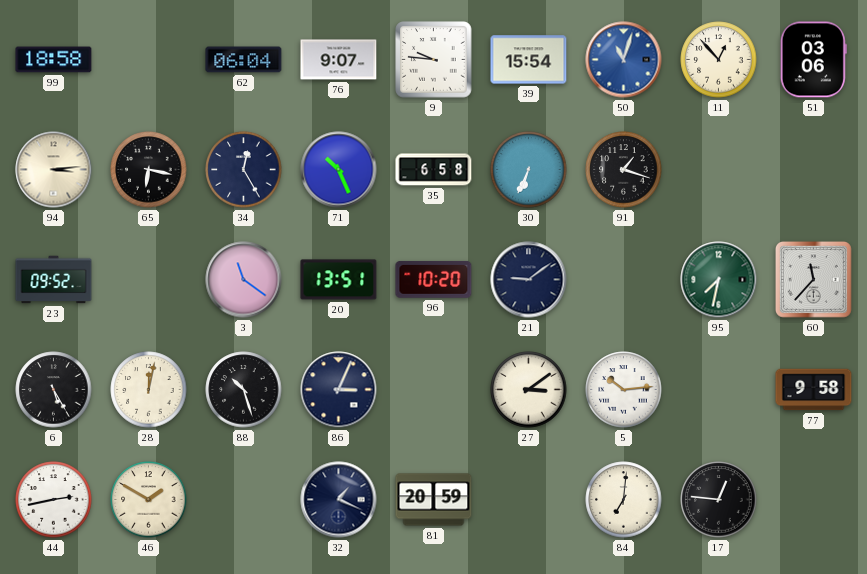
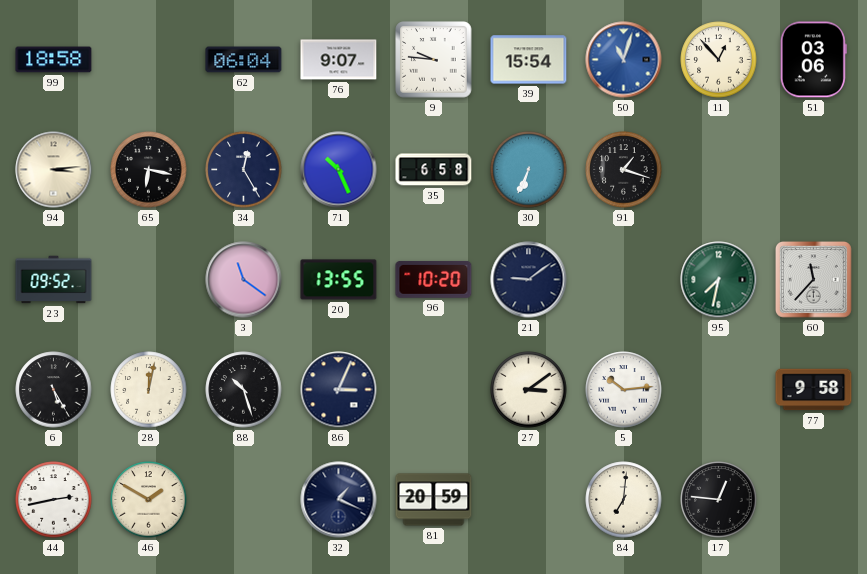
20: 13:51 -> 13:55 (339, 280)
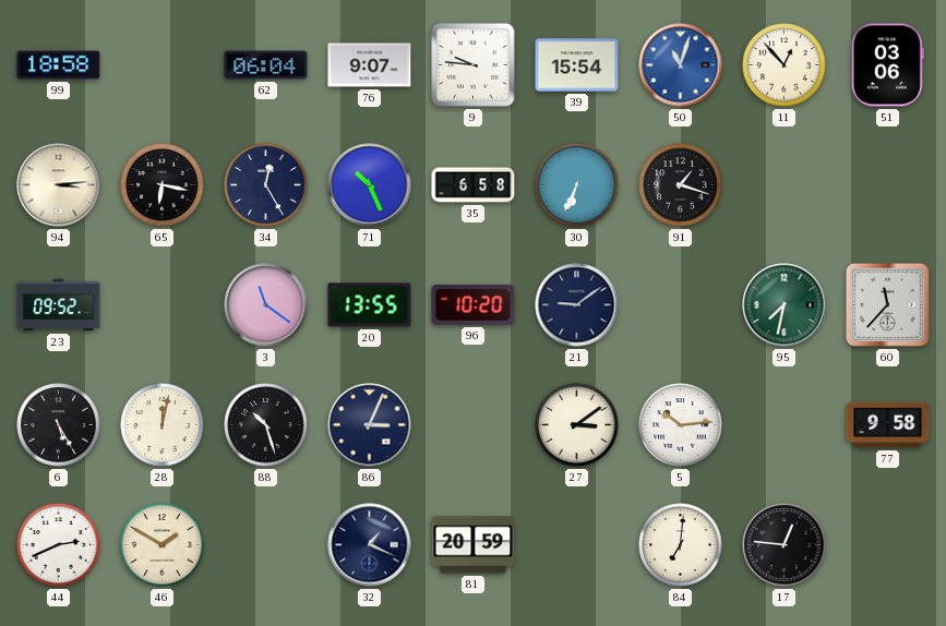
44: 2:43 -> 2:41 (59, 545)
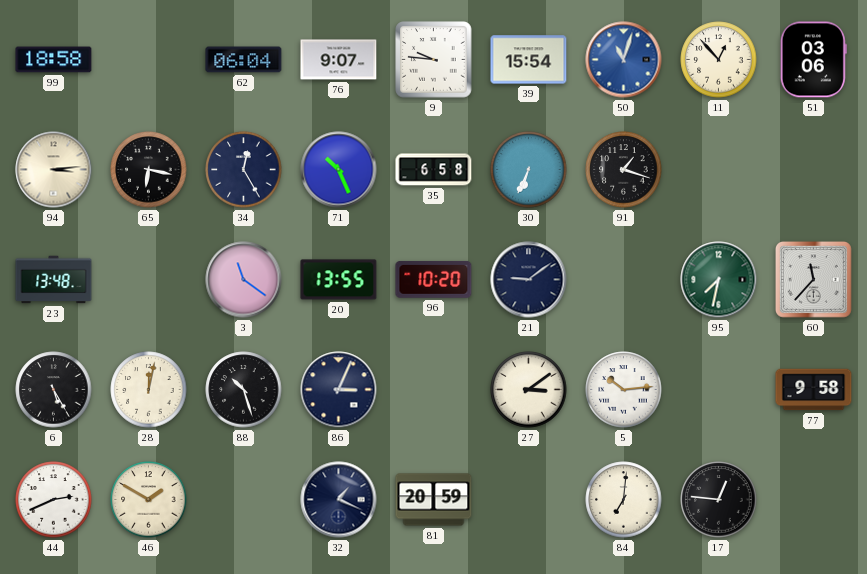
23: 09:52 -> 13:48 (54, 280)
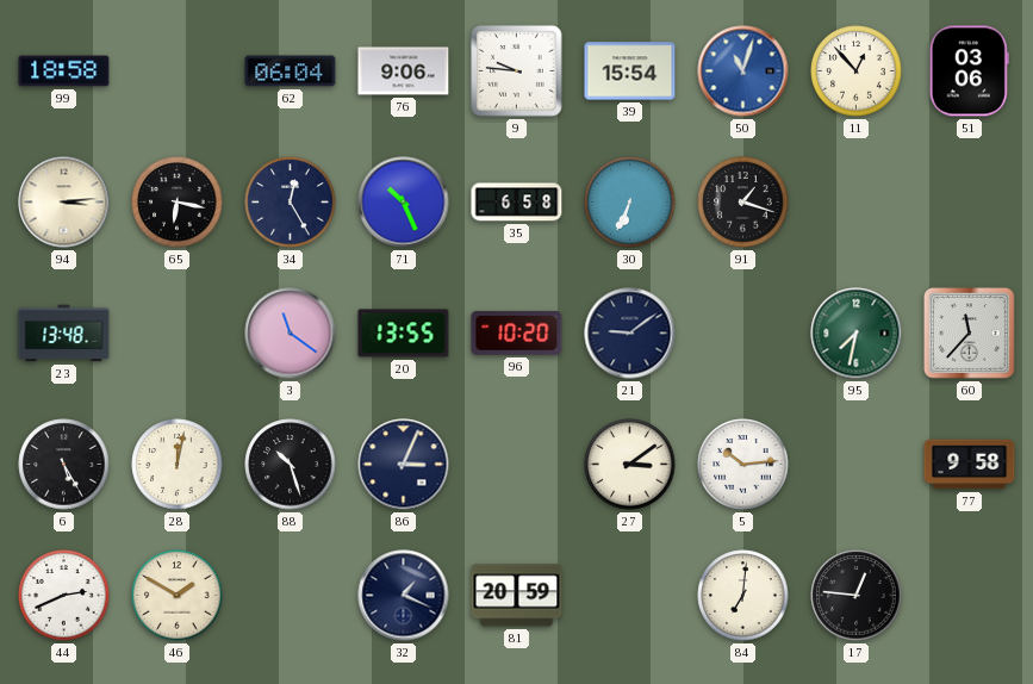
76: 9:07 -> 9:06 (404, 71)
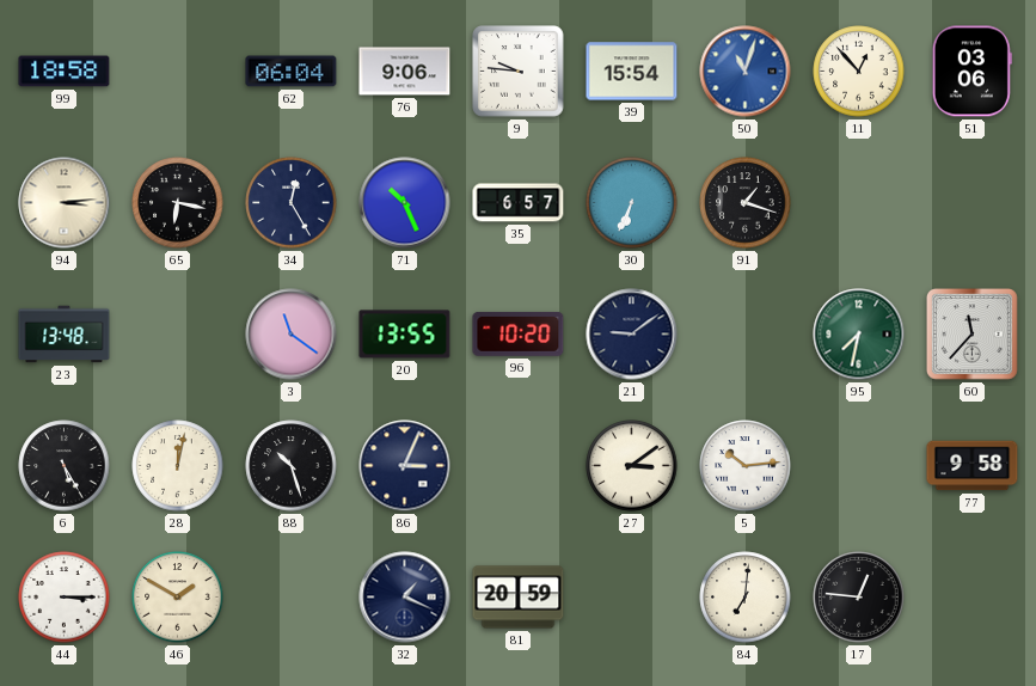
35: 6:58 -> 6:57 (519, 203)
44: 2:41 -> 3:15 (65, 598)
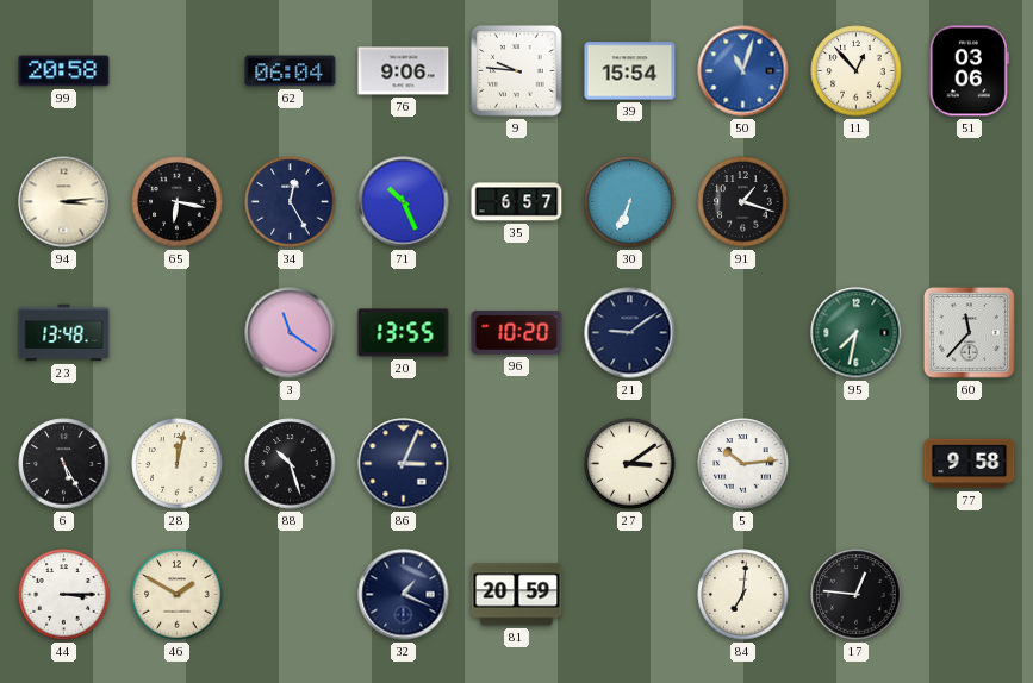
99: 18:58 -> 20:58 (64, 71)
